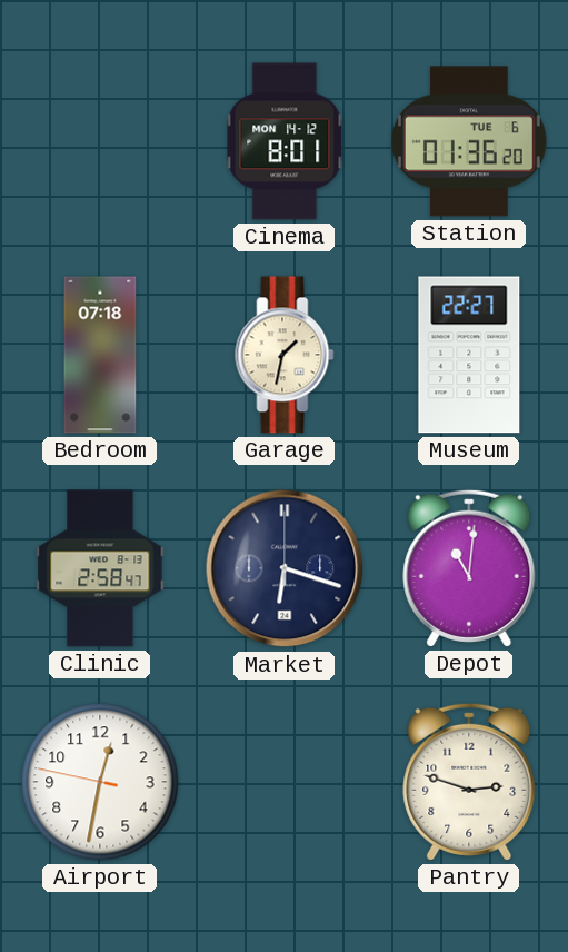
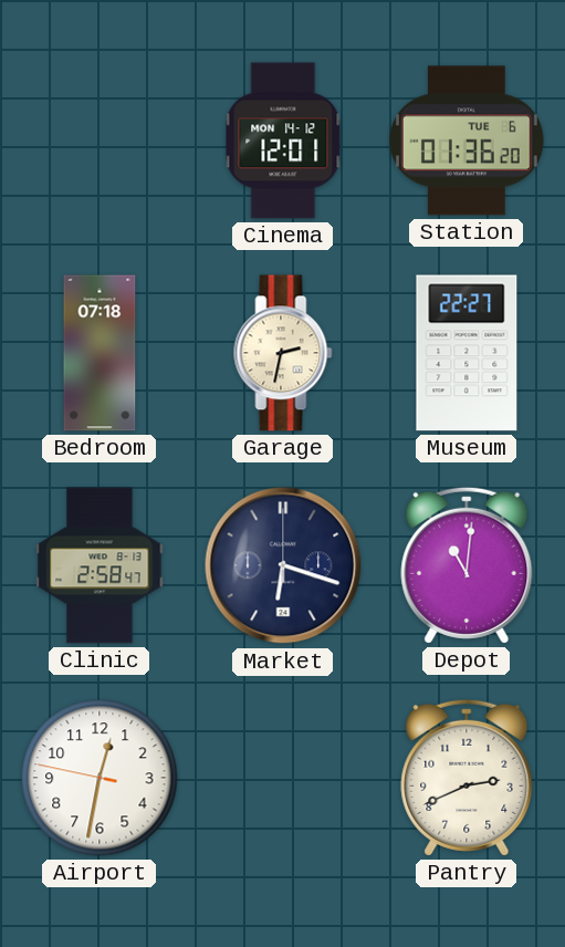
Cinema: 8:01 -> 12:01 (283, 141)
Garage: 1:32 -> 2:32 (283, 353)
Pantry: 2:48 -> 2:41 (467, 778)
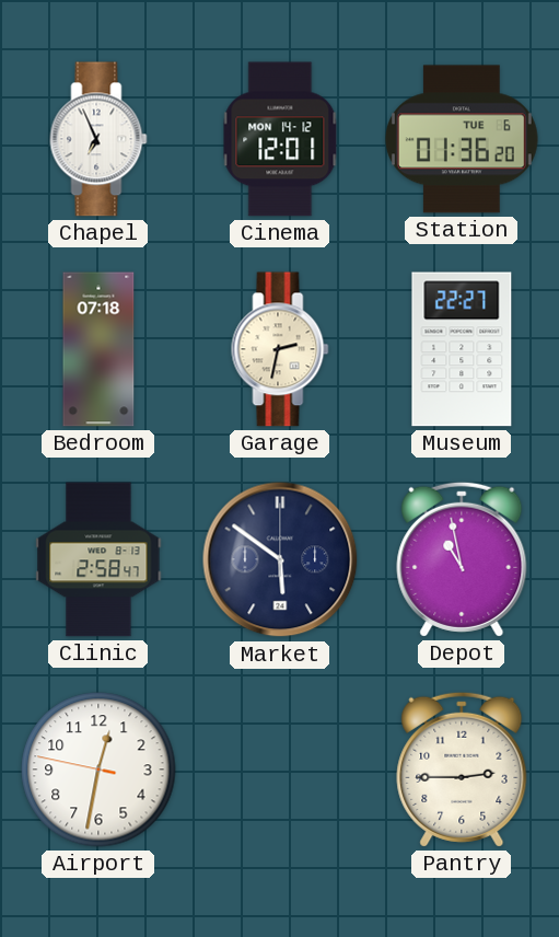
Chapel: none -> 6:56 (98, 139)
Market: 6:18 -> 5:51 (280, 559)
Depot: 11:01 -> 10:58 (462, 559)
Pantry: 2:41 -> 2:45 (462, 770)
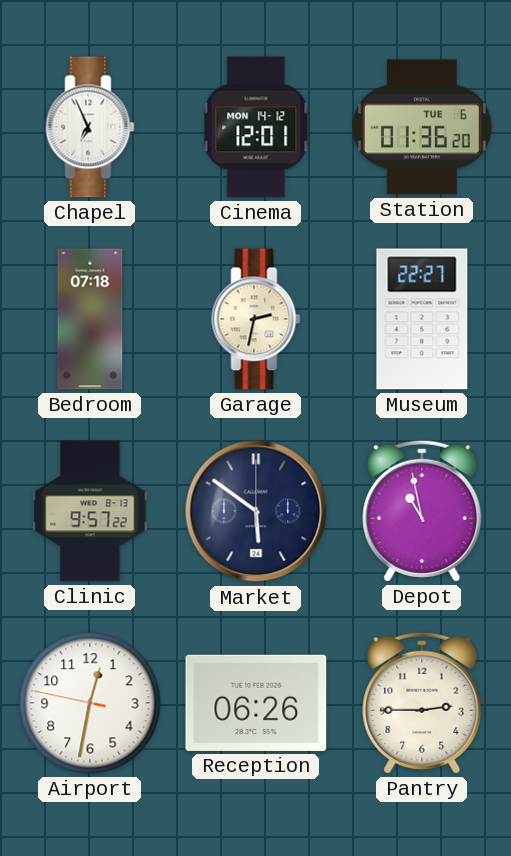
Clinic: 2:58 -> 9:57 (90, 511)
Reception: none -> 06:26 (256, 703)
